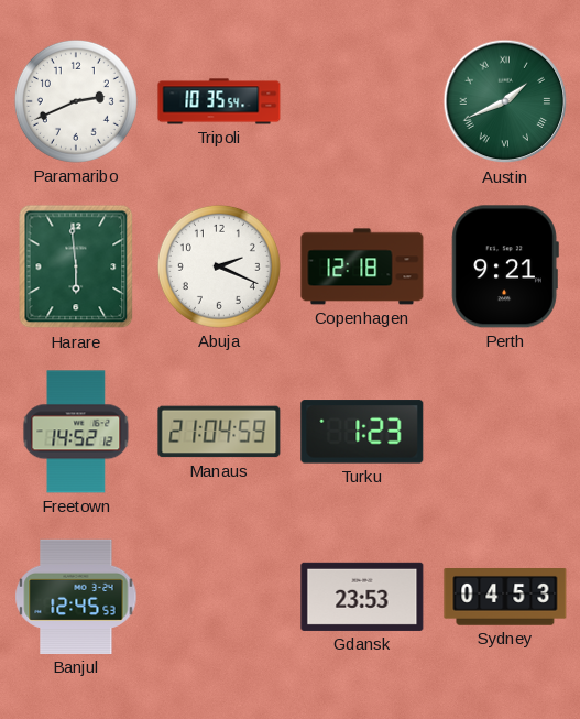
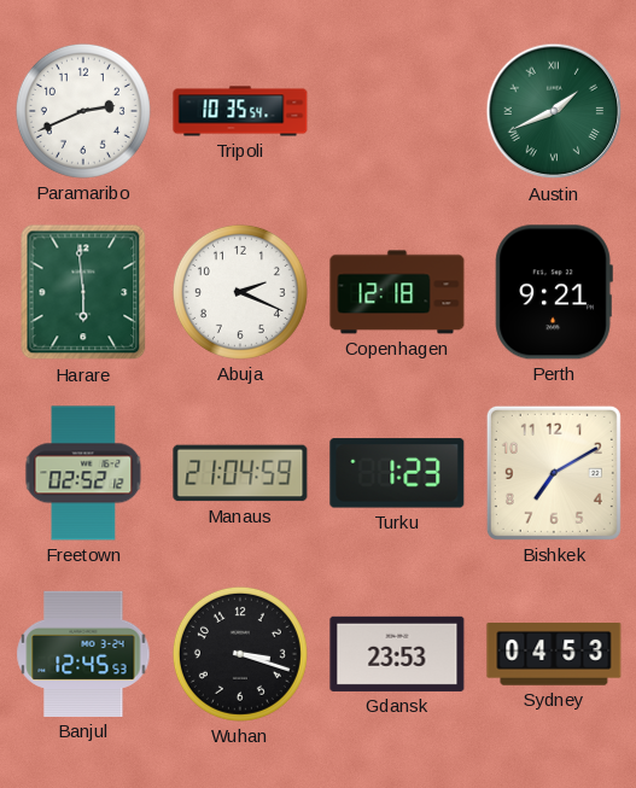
Freetown: 14:52 -> 02:52 (83, 473)
Bishkek: none -> 7:10 (554, 473)
Wuhan: none -> 3:18 (240, 654)
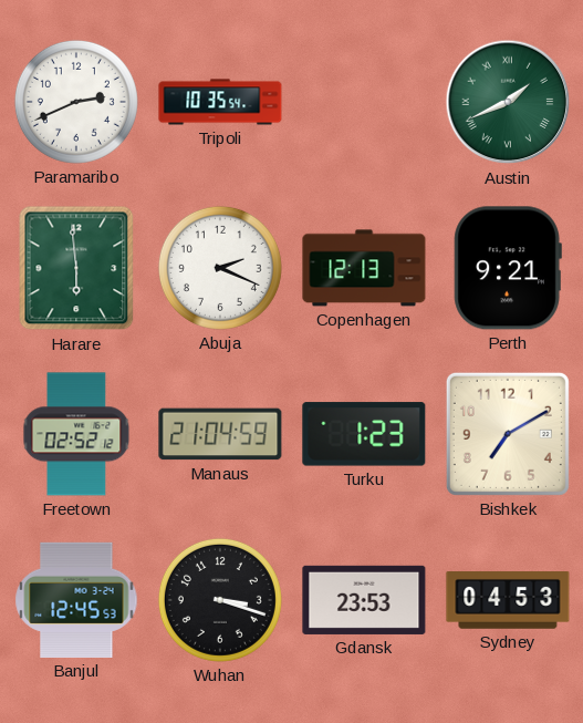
Copenhagen: 12:18 -> 12:13 (364, 268)
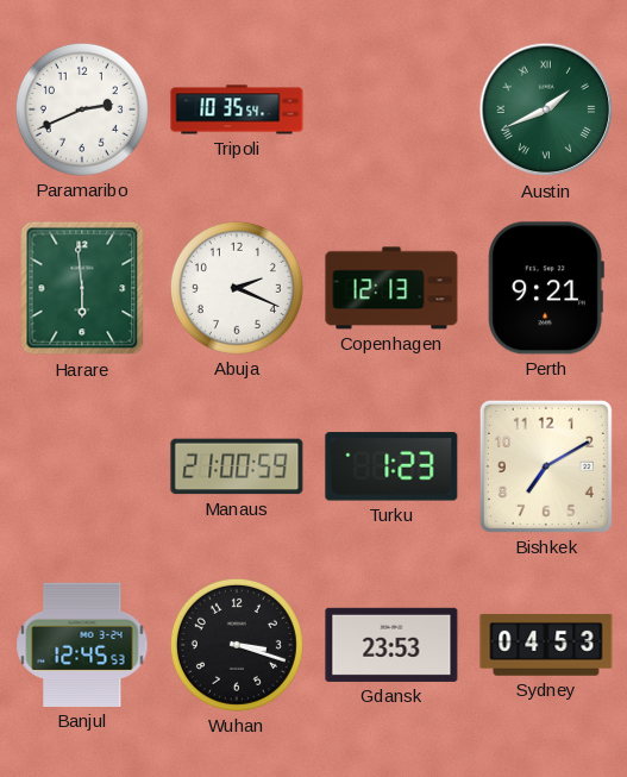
Freetown: 02:52 -> none (76, 434)
Manaus: 21:04 -> 21:00 (237, 466)
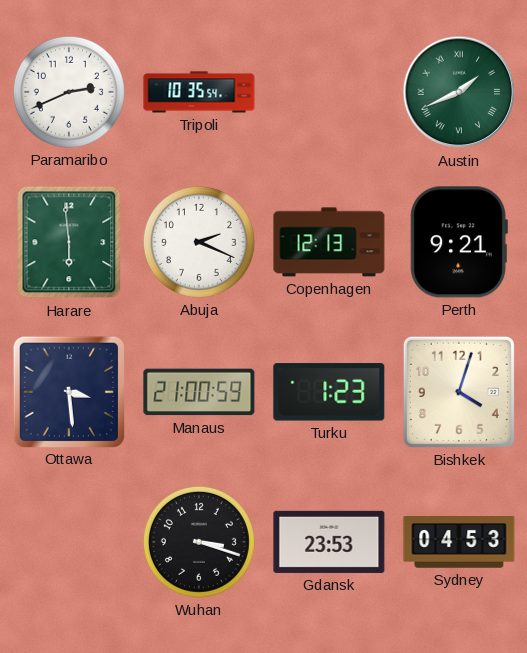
Ottawa: none -> 3:29 (68, 391)
Bishkek: 7:10 -> 4:03 (459, 392)
Banjul: 12:45 -> none (82, 645)
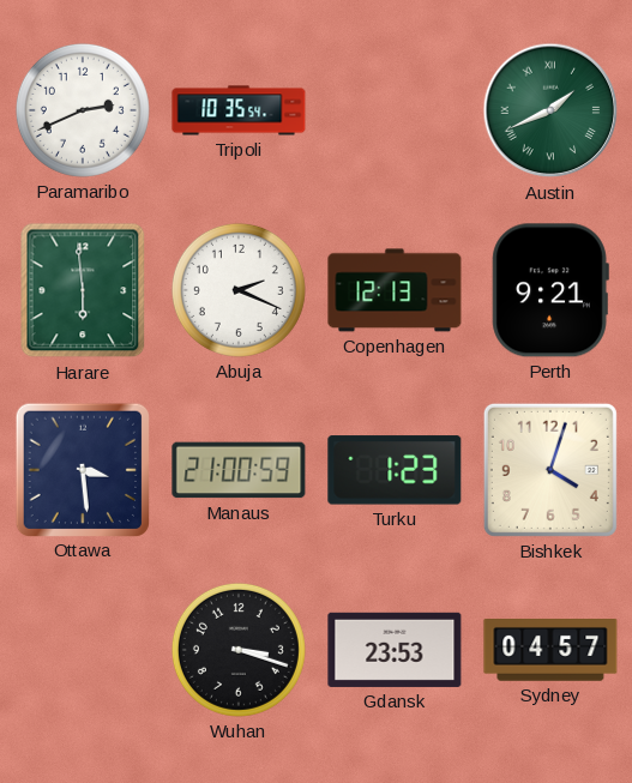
Sydney: 04:53 -> 04:57 (550, 651)
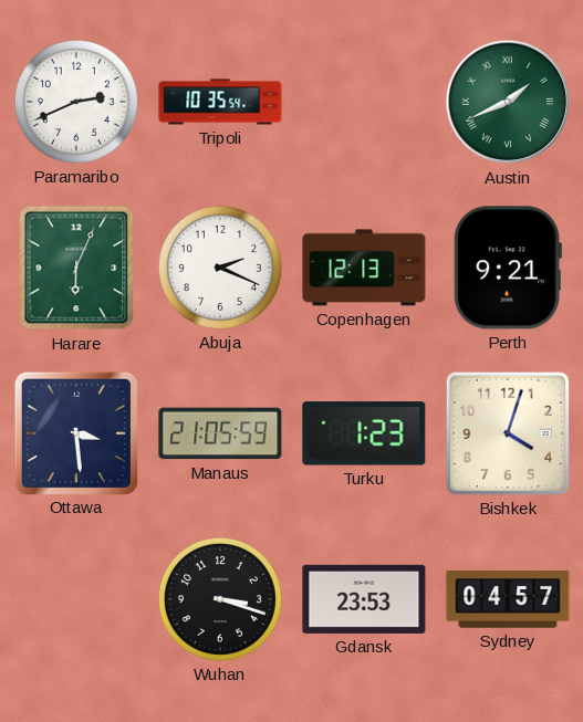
Harare: 5:59 -> 6:04 (76, 268)
Manaus: 21:00 -> 21:05 (220, 433)
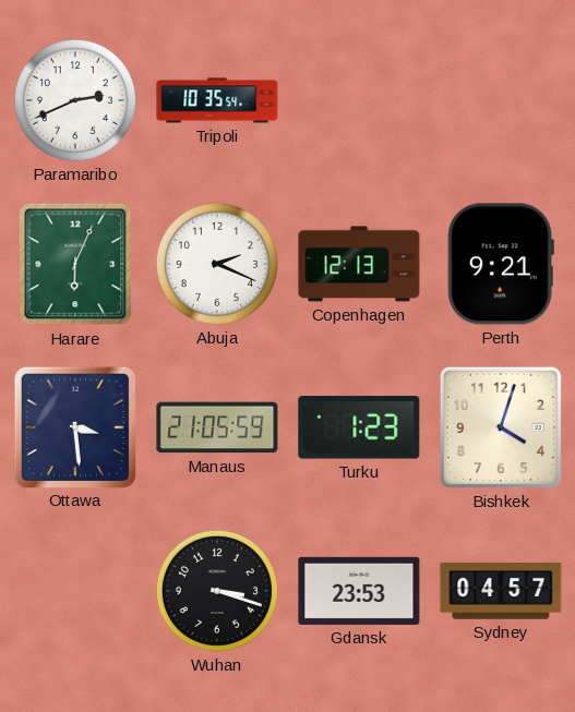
Austin: 1:41 -> none (508, 102)
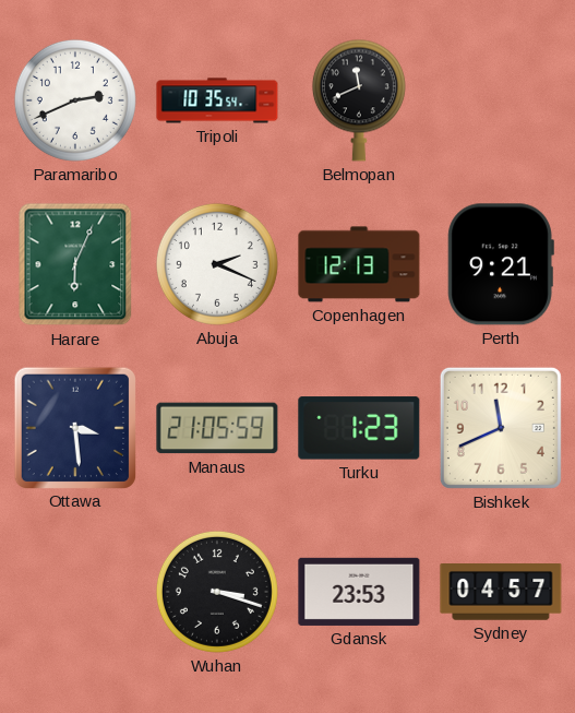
Belmopan: none -> 11:41 (359, 100)
Bishkek: 4:03 -> 11:41 (501, 428)
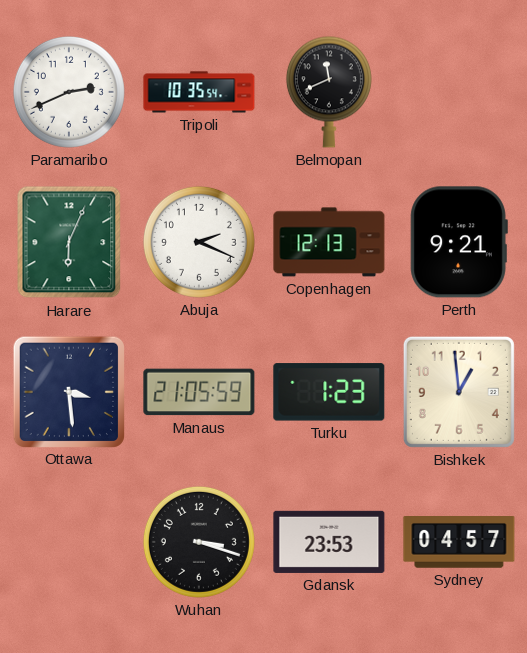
Bishkek: 11:41 -> 12:59 (459, 392)
